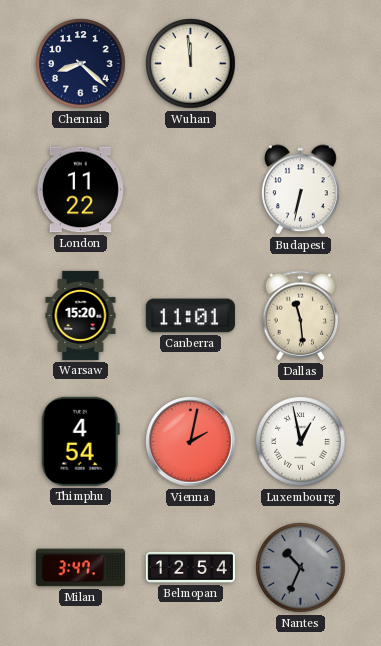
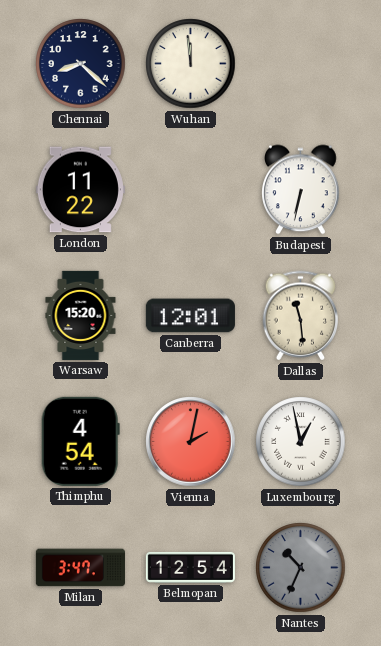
Canberra: 11:01 -> 12:01 (190, 316)
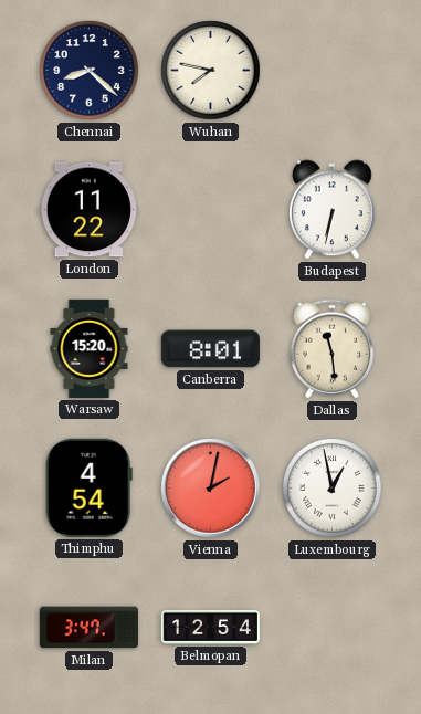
Wuhan: 11:59 -> 7:47 (211, 71)
Canberra: 12:01 -> 8:01 (210, 349)
Nantes: 10:34 -> none (301, 568)
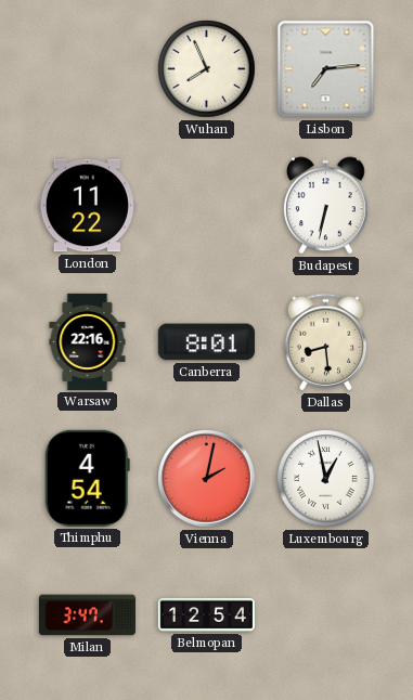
Chennai: 8:22 -> none (90, 71)
Wuhan: 7:47 -> 7:56 (207, 69)
Lisbon: none -> 7:14 (326, 69)
Warsaw: 15:20 -> 22:16 (88, 341)
Dallas: 11:29 -> 8:29 (326, 342)
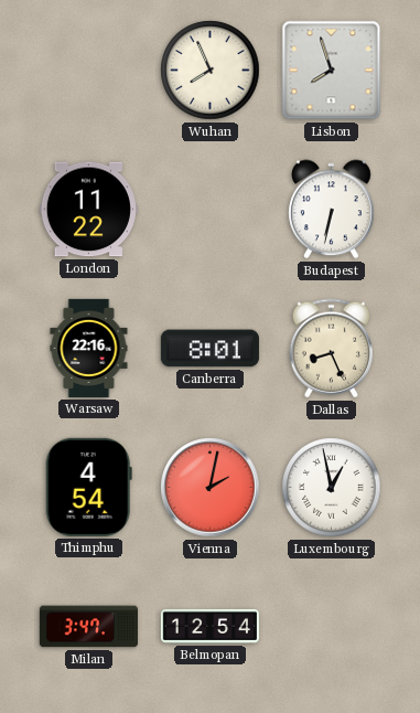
Lisbon: 7:14 -> 7:57 (332, 71)
Dallas: 8:29 -> 8:26 (332, 349)
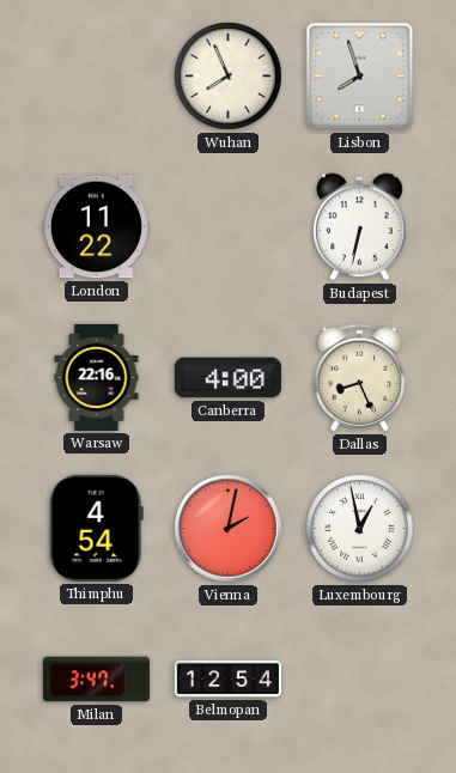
Canberra: 8:01 -> 4:00 (227, 378)
